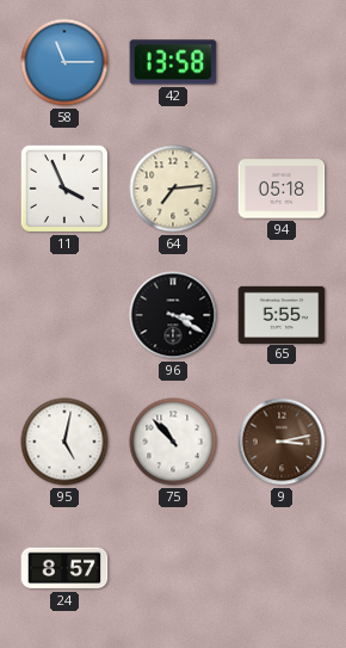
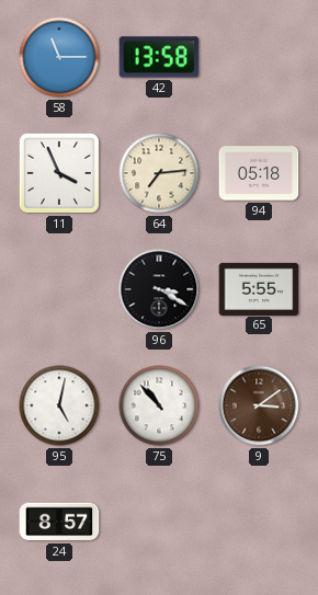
9: 3:13 -> 3:09 (259, 405)
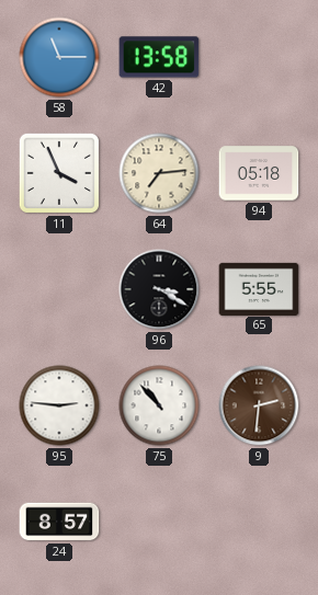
95: 5:02 -> 2:46 (59, 405)
9: 3:09 -> 2:31 (259, 405)
